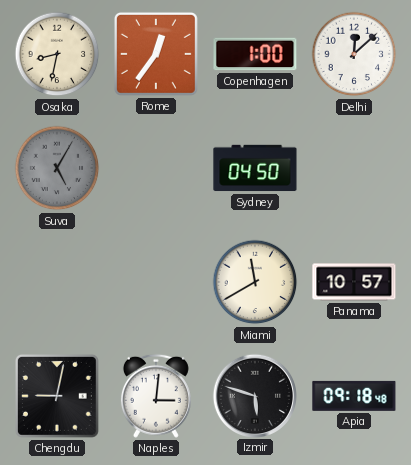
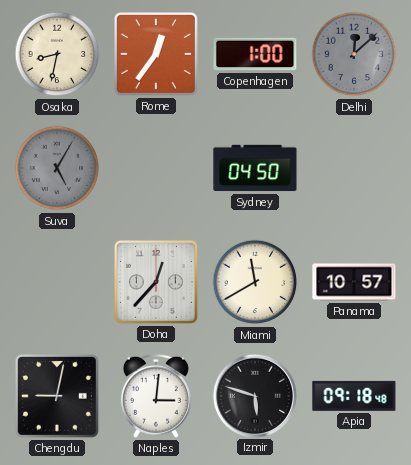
Delhi dial: white -> grey (354, 54)
Doha: none -> 12:37 (156, 282)
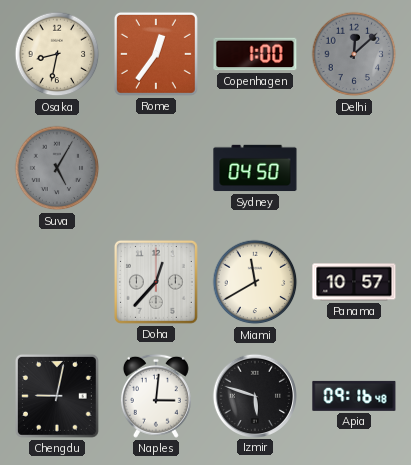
Apia: 09:18 -> 09:16 (354, 396)
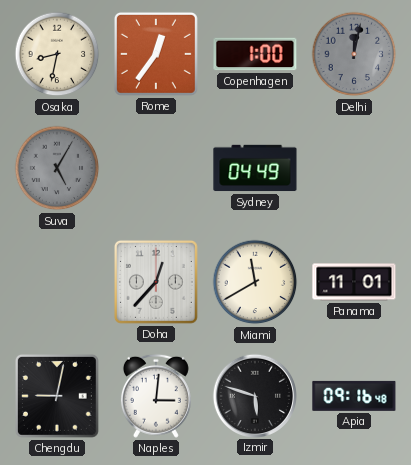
Delhi: 12:08 -> 12:02 (354, 54)
Sydney: 04:50 -> 04:49 (255, 168)
Panama: 10:57 -> 11:01 (354, 282)
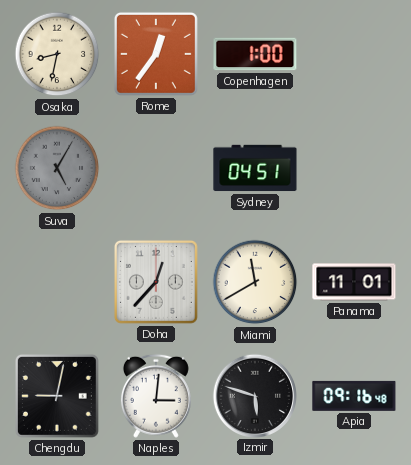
Delhi: 12:02 -> none (354, 54)
Sydney: 04:49 -> 04:51 (255, 168)
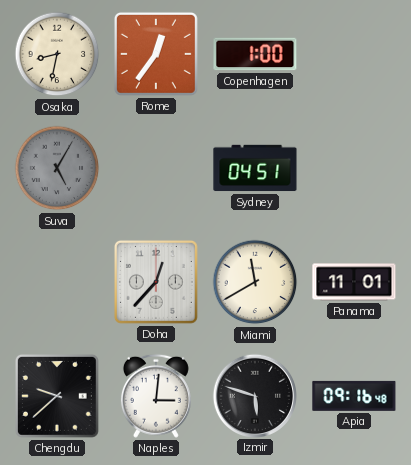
Chengdu: 9:02 -> 9:38 (57, 396)
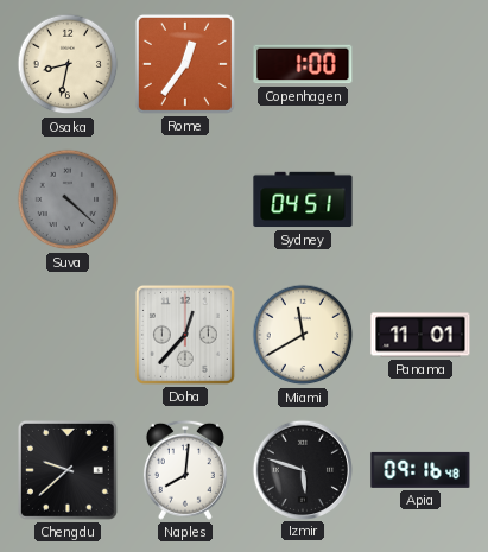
Suva: 5:05 -> 4:22 (68, 199)
Naples: 3:01 -> 8:01 (185, 470)
